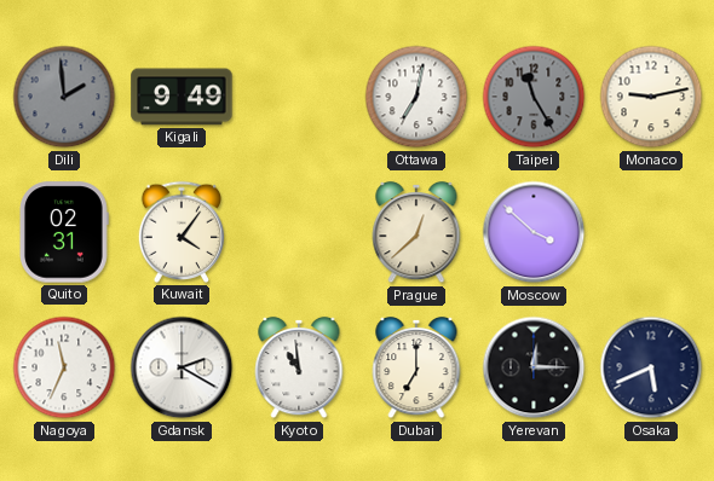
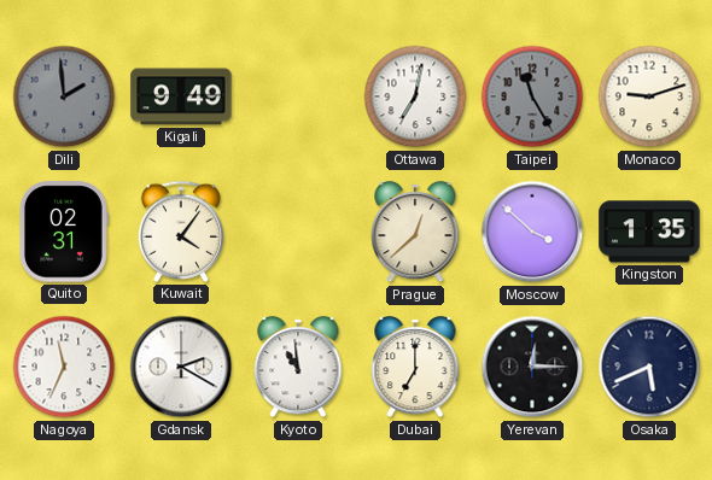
Monaco: 9:13 -> 9:12 (649, 96)
Kingston: none -> 1:35 (649, 232)
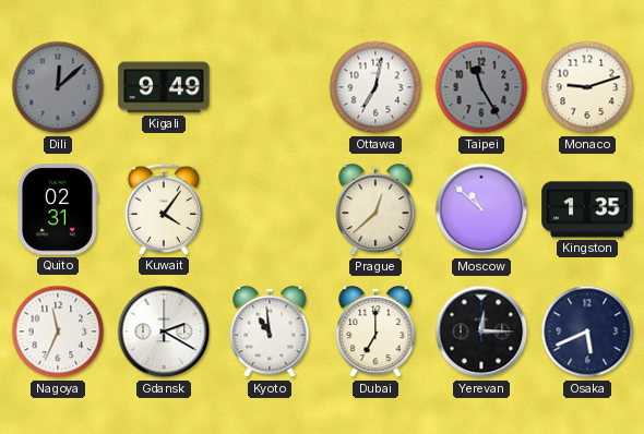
Dili: 1:59 -> 12:08 (58, 87)
Moscow: 3:52 -> 10:52 (481, 209)
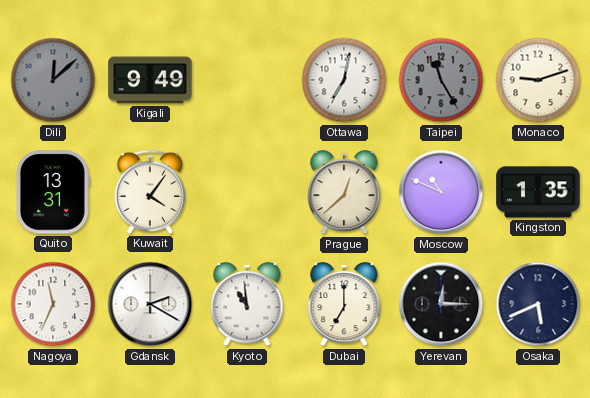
Quito: 02:31 -> 13:31 (53, 192)
Moscow: 10:52 -> 10:49 (441, 192)
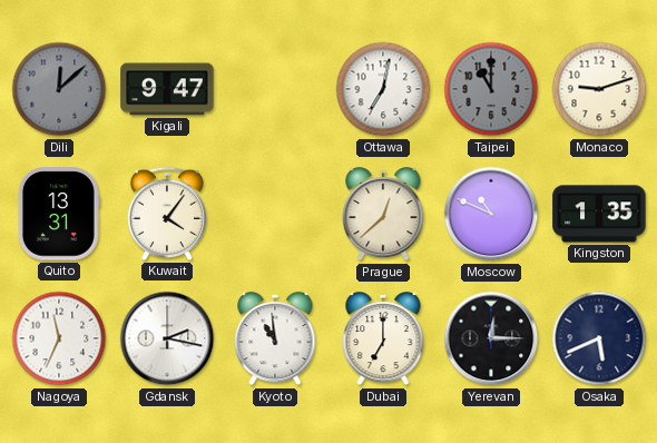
Kigali: 9:49 -> 9:47 (167, 89)
Taipei: 11:25 -> 11:00 (491, 89)
Gdansk: 2:20 -> 2:17 (167, 338)
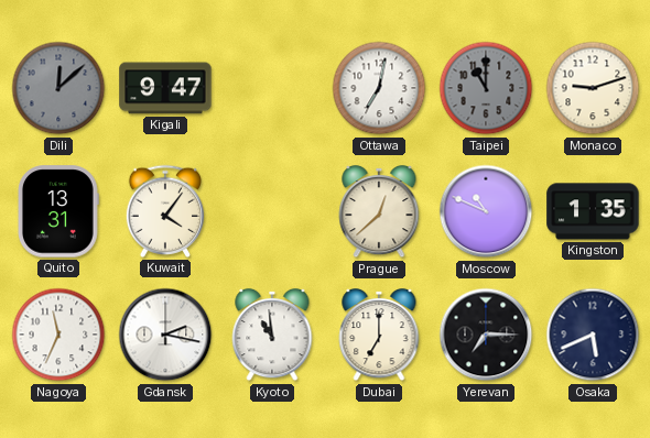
Yerevan: 12:15 -> 7:15 (486, 335)
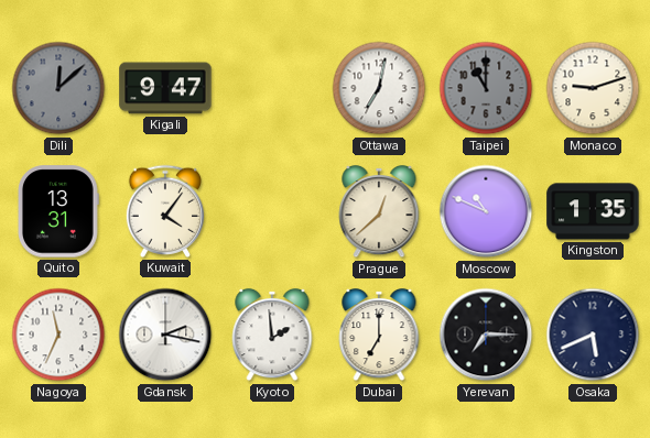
Kyoto: 10:59 -> 1:59 (272, 335)
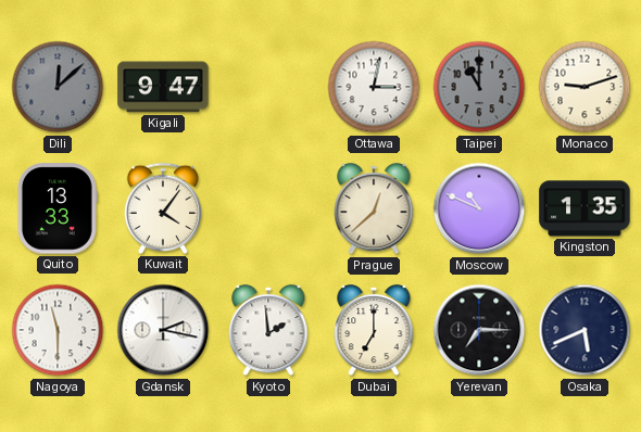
Ottawa: 7:02 -> 3:02 (374, 87)
Quito: 13:31 -> 13:33 (58, 208)
Nagoya: 11:34 -> 11:30 (58, 330)
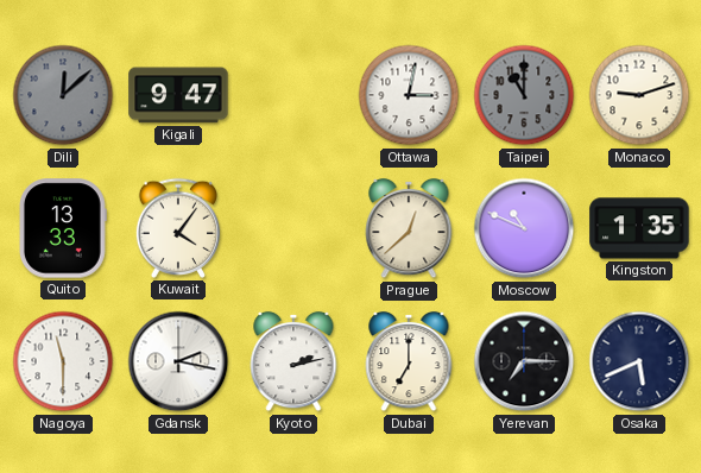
Kyoto: 1:59 -> 2:13 (293, 361)
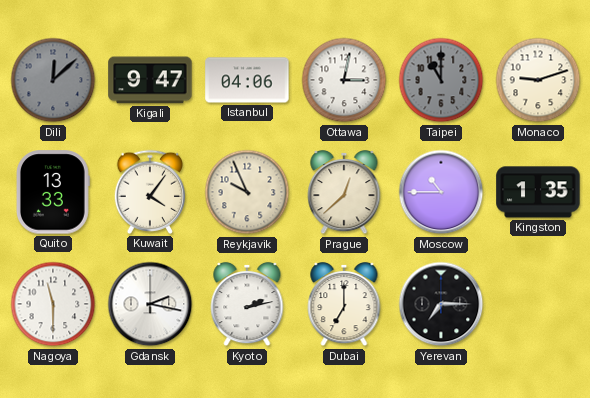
Istanbul: none -> 04:06 (247, 80)
Reykjavik: none -> 9:56 (247, 192)
Moscow: 10:49 -> 10:45 (441, 192)
Osaka: 5:41 -> none (639, 361)
